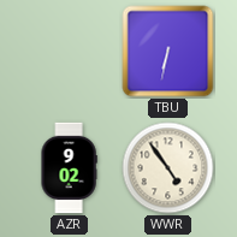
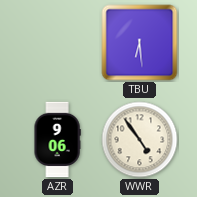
TBU: 6:32 -> 6:29 (140, 43)
AZR: 9:02 -> 9:06 (57, 140)
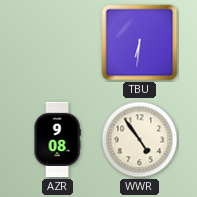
TBU: 6:29 -> 6:31 (140, 43)
AZR: 9:06 -> 9:08 (57, 140)
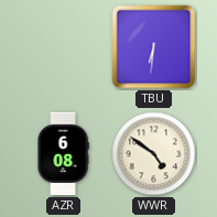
AZR: 9:08 -> 6:08 (63, 154)
WWR: 4:54 -> 4:51 (154, 154)
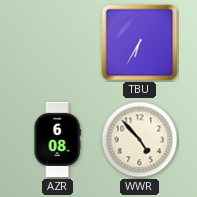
TBU: 6:31 -> 6:35 (140, 43)
WWR: 4:51 -> 4:53 (140, 140)
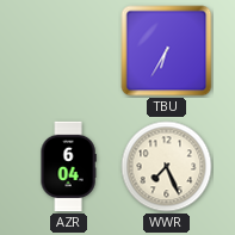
AZR: 6:08 -> 6:04 (68, 167)
WWR: 4:53 -> 7:26 (167, 167)
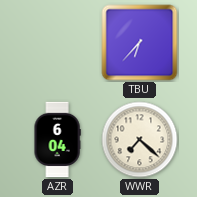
TBU: 6:35 -> 6:37 (140, 43)
WWR: 7:26 -> 7:22 (140, 140)
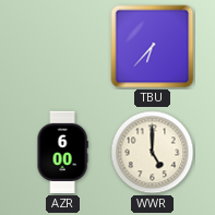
AZR: 6:04 -> 6:00 (62, 153)
WWR: 7:22 -> 5:00 (153, 153)
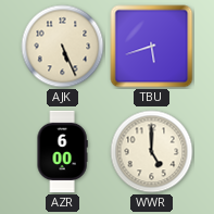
AJK: none -> 5:26 (63, 47)
TBU: 6:37 -> 5:42 (152, 47)
